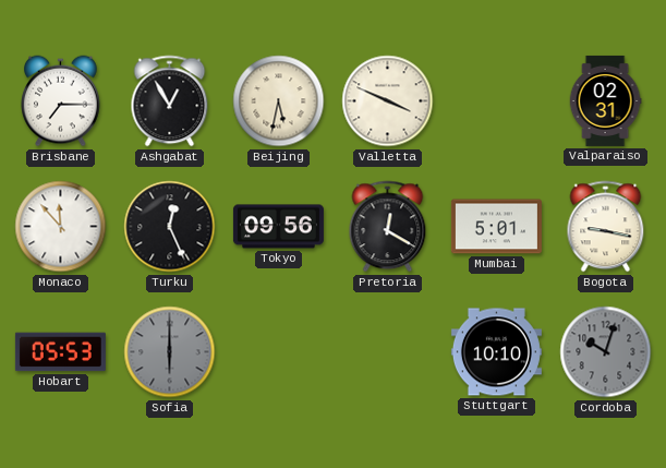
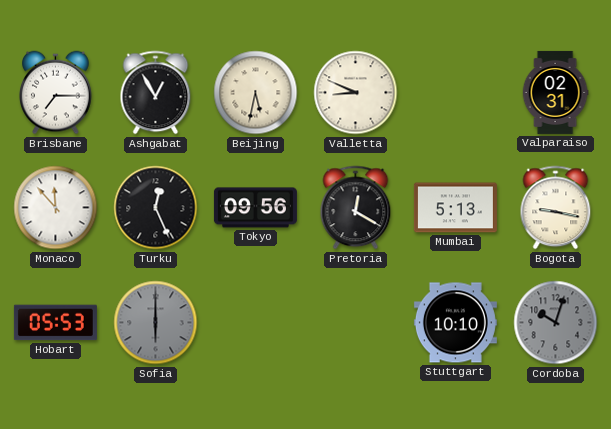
Valletta: 3:49 -> 8:49 (356, 93)
Mumbai: 5:01 -> 5:13 (455, 208)
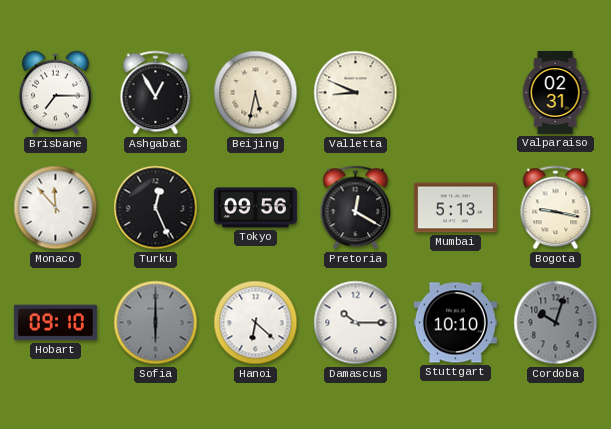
Hobart: 05:53 -> 09:10 (55, 323)
Hanoi: none -> 6:22 (256, 323)
Damascus: none -> 10:15 (356, 323)
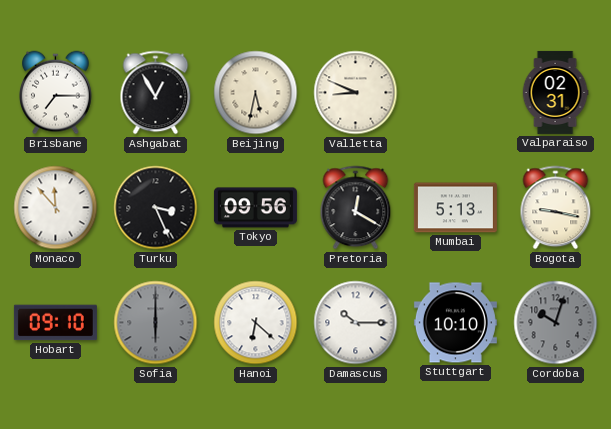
Turku: 12:26 -> 3:26 (156, 208)
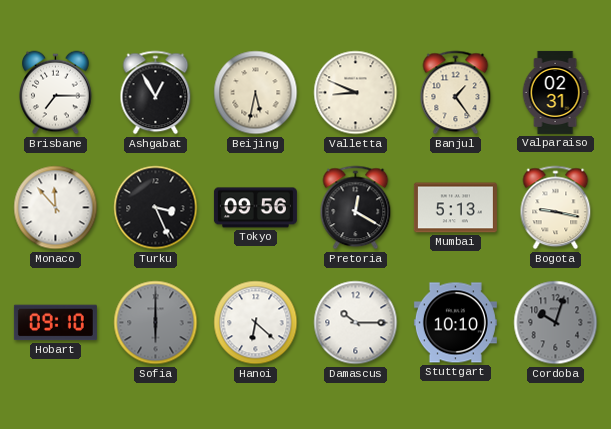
Banjul: none -> 1:24 (456, 93)
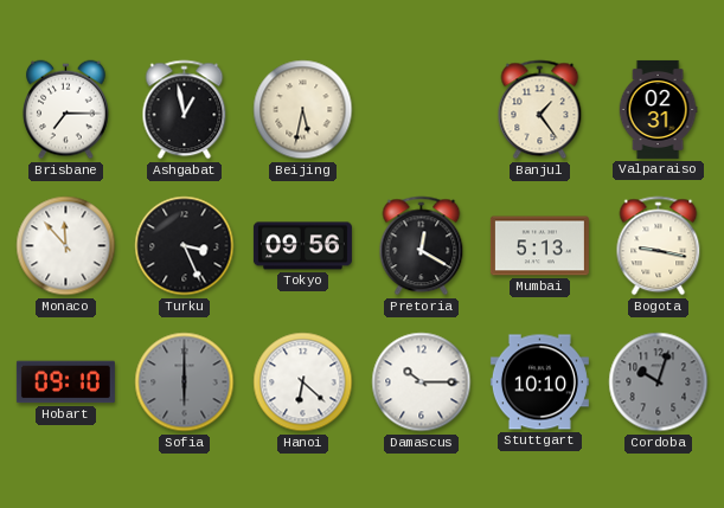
Ashgabat: 12:55 -> 12:58 (185, 110)
Valletta: 8:49 -> none (356, 93)
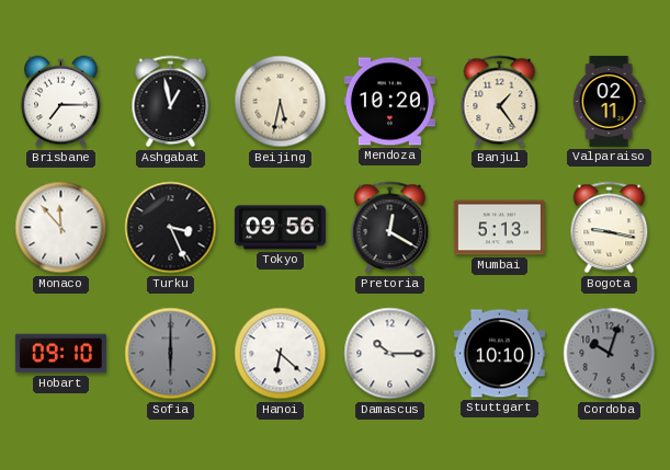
Mendoza: none -> 10:20 (389, 102)
Valparaiso: 02:31 -> 02:11 (609, 101)
